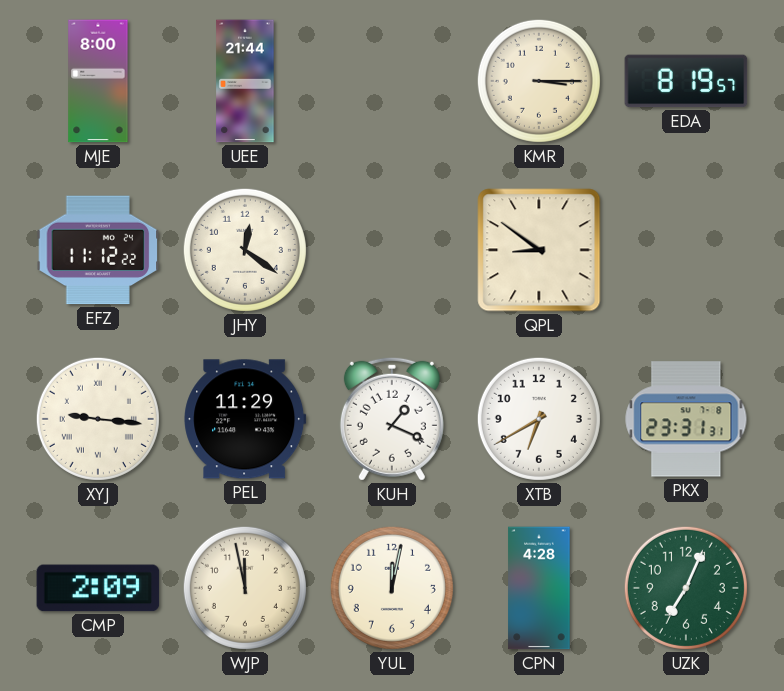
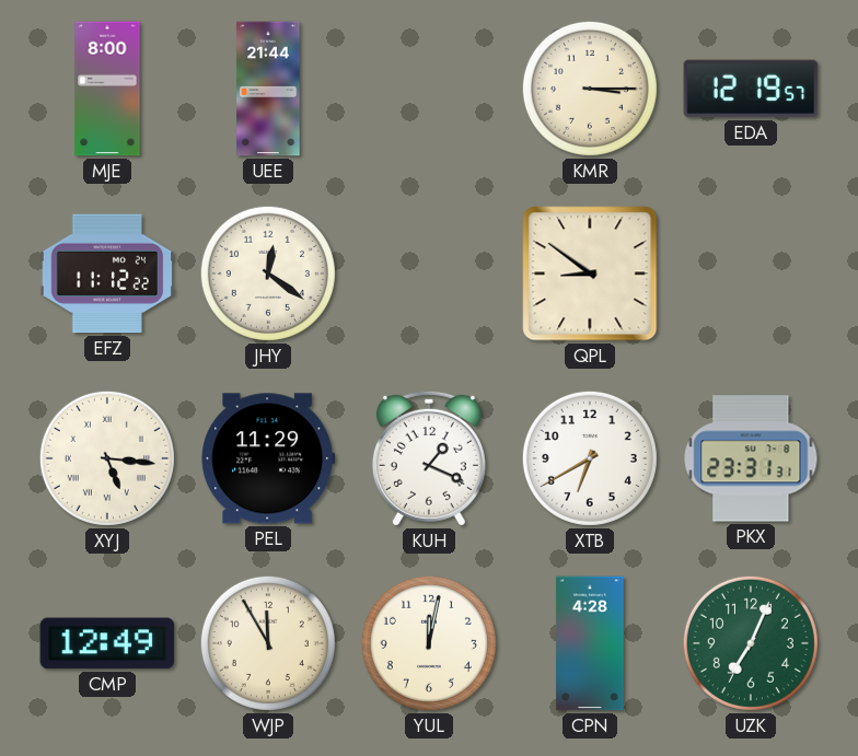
EDA: 8:19 -> 12:19 (751, 89)
XYJ: 9:16 -> 5:16 (107, 458)
CMP: 2:09 -> 12:49 (107, 643)
WJP: 11:58 -> 11:55 (268, 643)
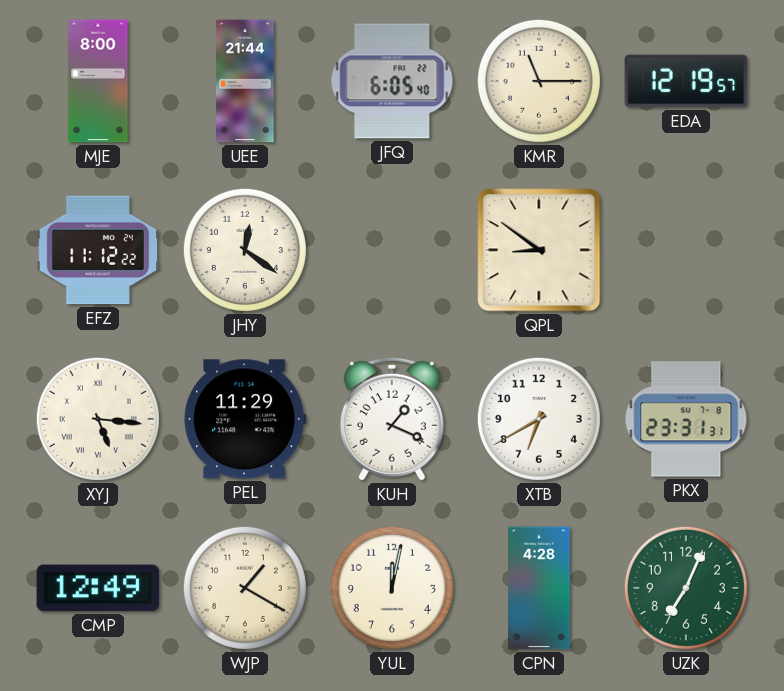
JFQ: none -> 6:05 (392, 81)
KMR: 3:15 -> 11:15 (539, 81)
WJP: 11:55 -> 1:20 (245, 588)
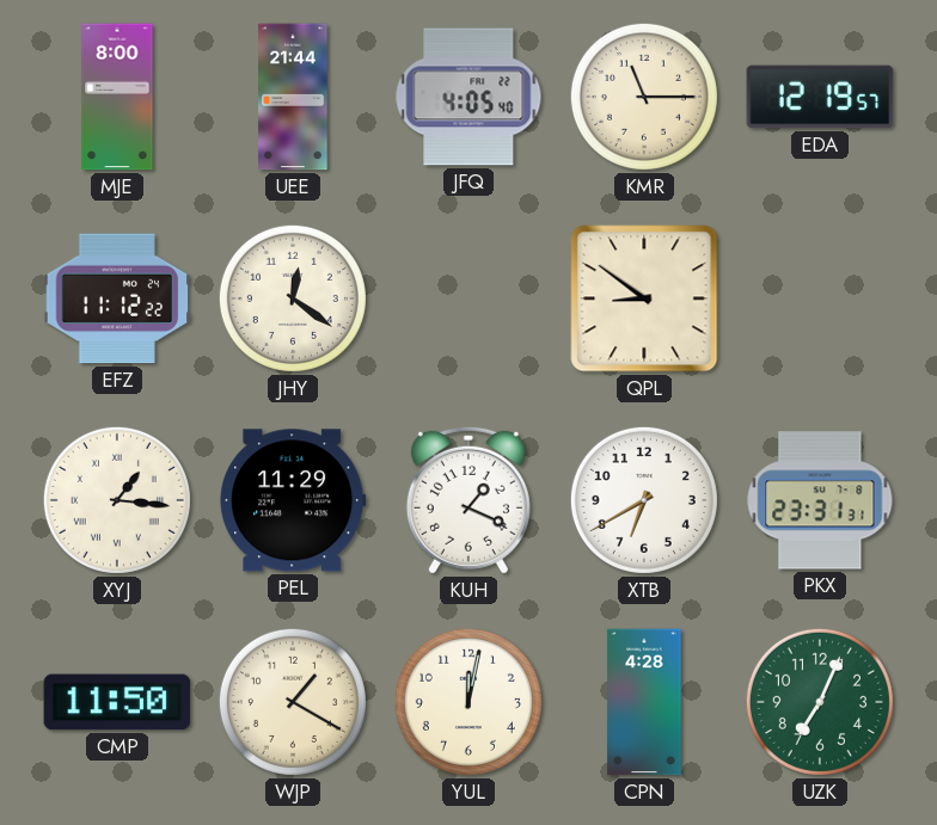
JFQ: 6:05 -> 4:05 (468, 97)
XYJ: 5:16 -> 1:16 (117, 500)
CMP: 12:49 -> 11:50 (117, 702)
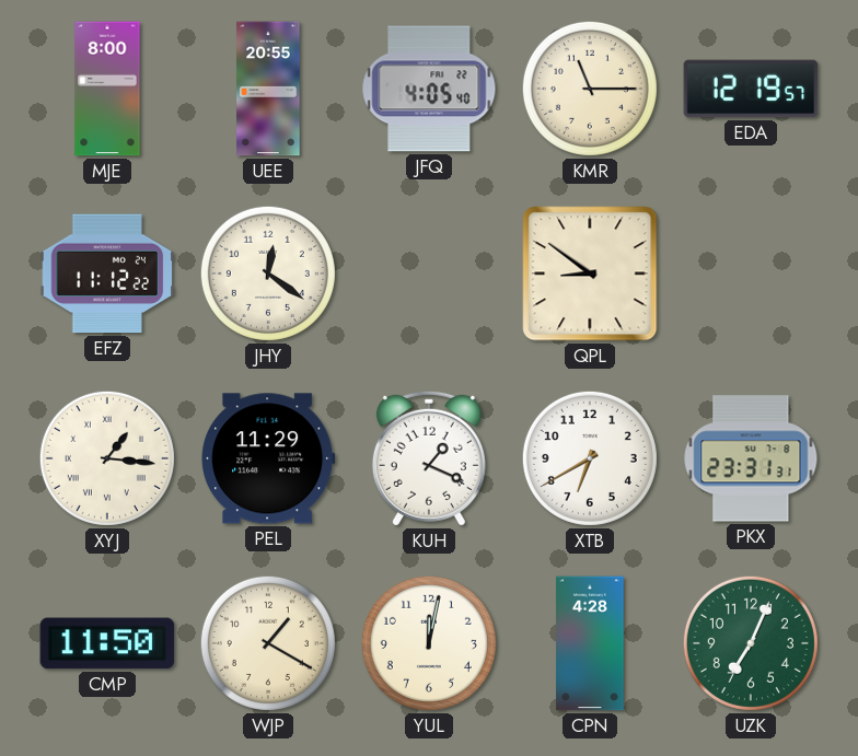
UEE: 21:44 -> 20:55 (268, 89)
